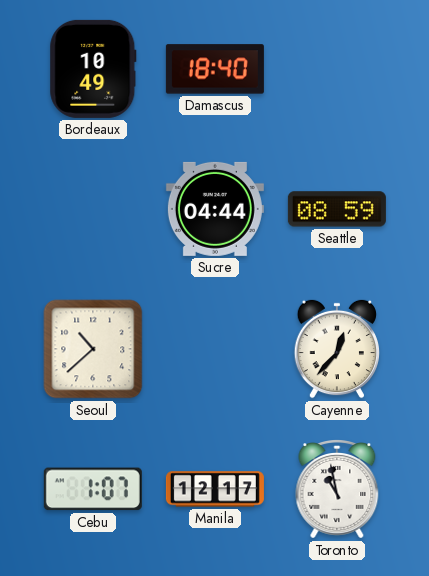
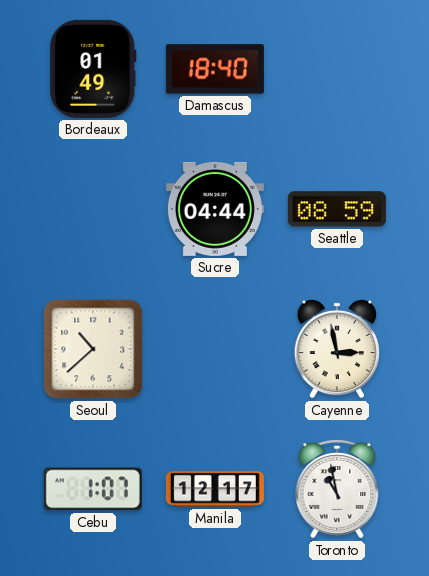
Bordeaux: 10:49 -> 01:49 (93, 69)
Cayenne: 12:37 -> 2:58 (336, 349)
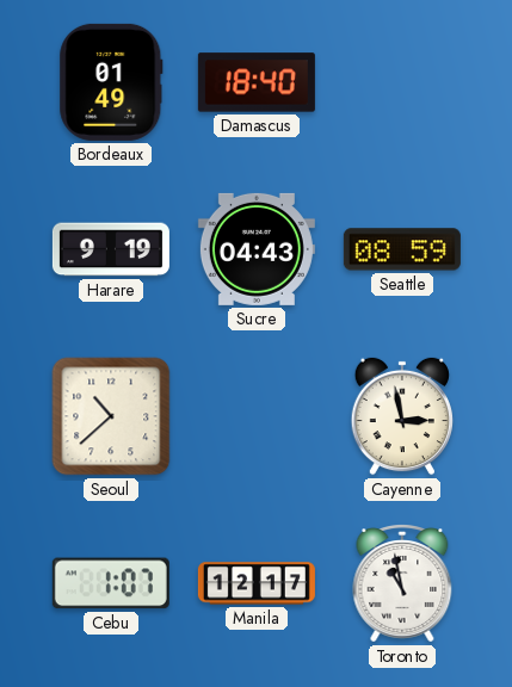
Harare: none -> 9:19 (111, 249)
Sucre: 04:44 -> 04:43 (257, 249)
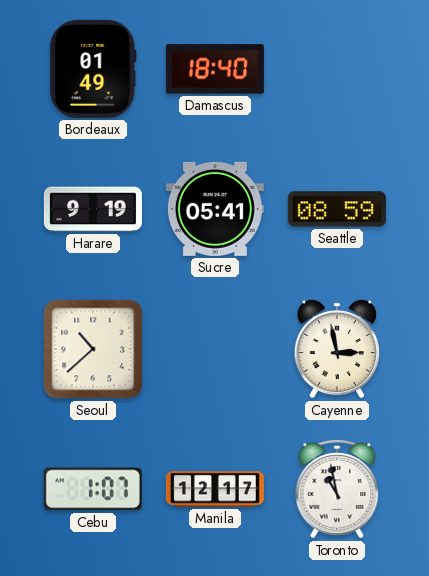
Sucre: 04:43 -> 05:41 (215, 209)
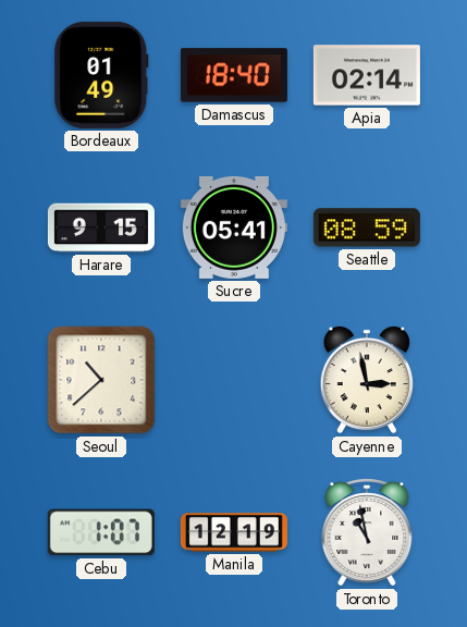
Apia: none -> 02:14 (367, 75)
Harare: 9:19 -> 9:15 (101, 228)
Manila: 12:17 -> 12:19 (234, 532)
